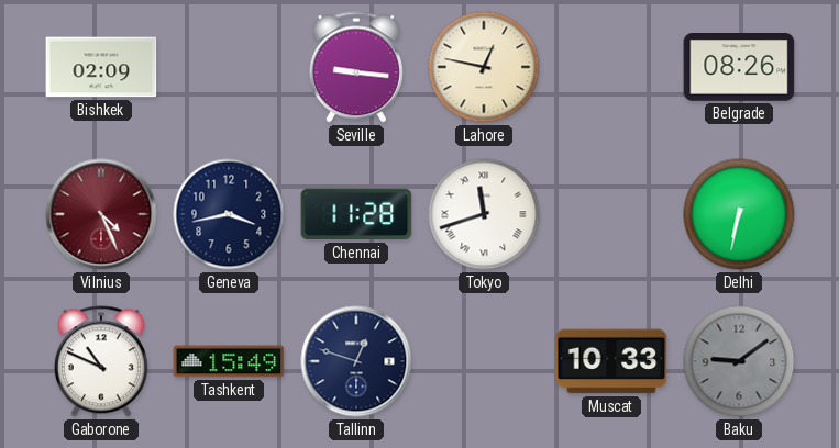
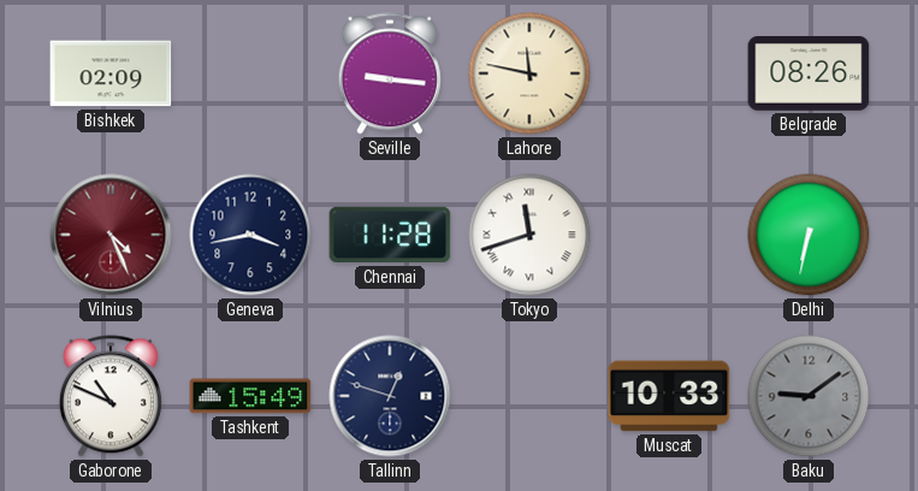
Lahore: 12:47 -> 11:47 (529, 73)
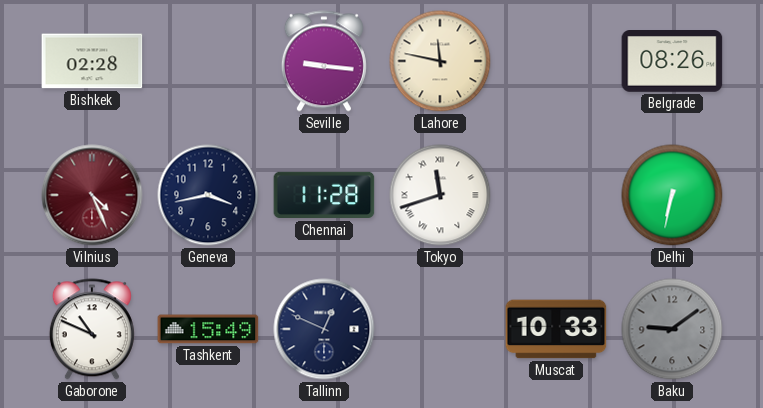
Bishkek: 02:09 -> 02:28 (92, 61)
Tallinn: 12:48 -> 12:49 (324, 329)
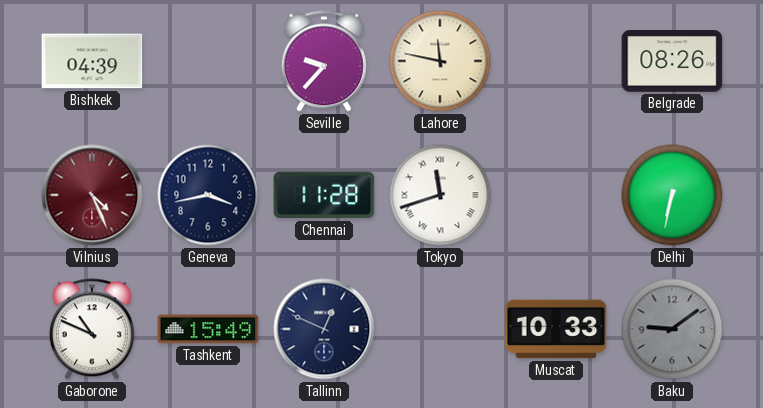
Bishkek: 02:28 -> 04:39 (92, 61)
Seville: 9:16 -> 9:37 (324, 61)
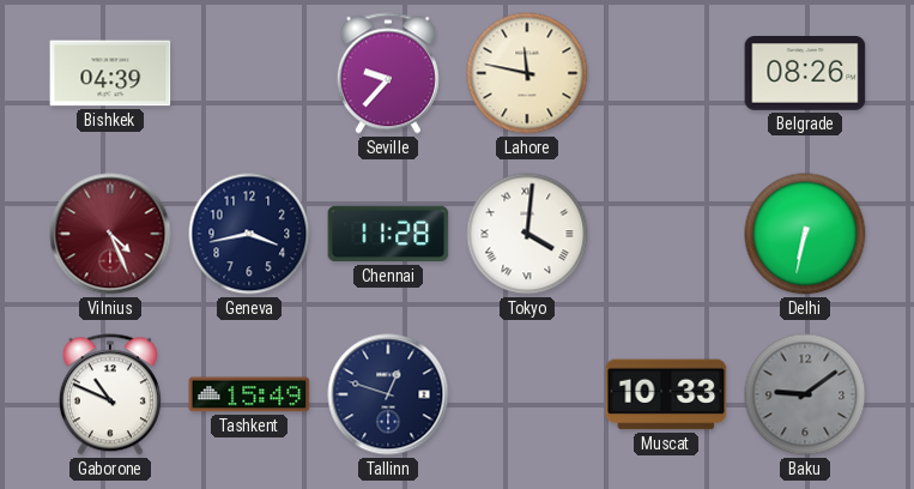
Tokyo: 11:42 -> 4:01 (527, 234)
Tallinn: 12:49 -> 12:48 (388, 394)
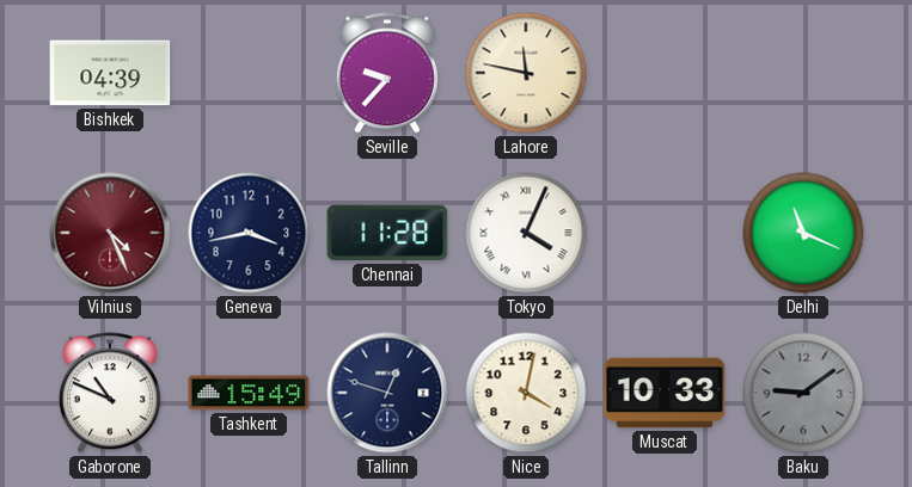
Belgrade: 08:26 -> none (805, 74)
Tokyo: 4:01 -> 4:04 (526, 233)
Delhi: 6:32 -> 11:19 (803, 233)
Nice: none -> 4:02 (526, 393)
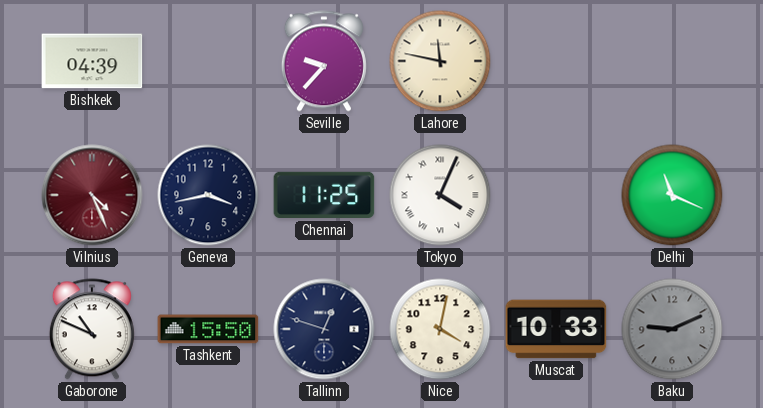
Chennai: 11:28 -> 11:25 (324, 195)
Tashkent: 15:49 -> 15:50 (208, 329)
Baku: 9:09 -> 9:11 (672, 329)
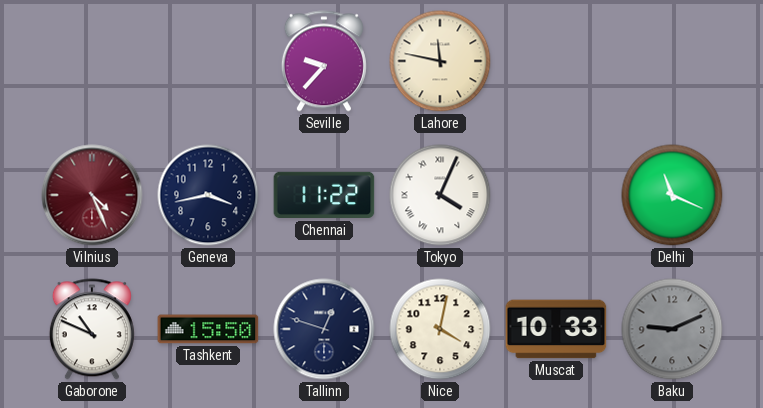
Bishkek: 04:39 -> none (92, 61)
Chennai: 11:25 -> 11:22 (324, 195)
